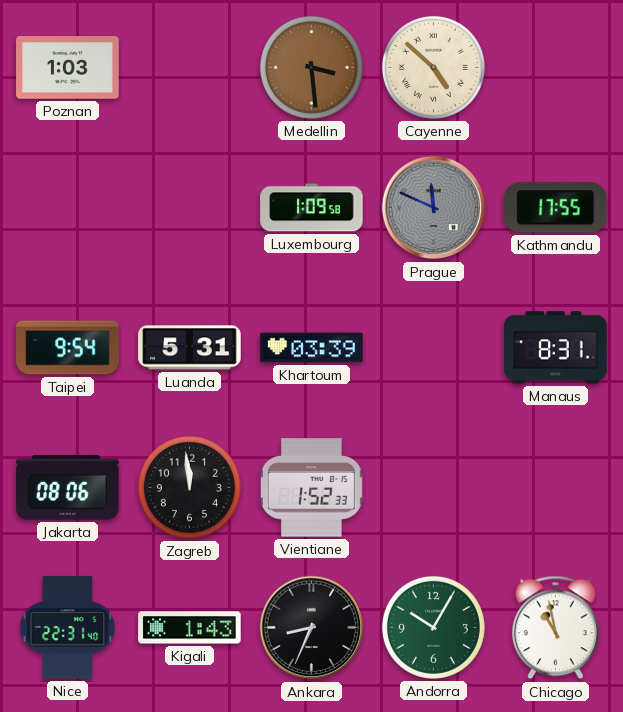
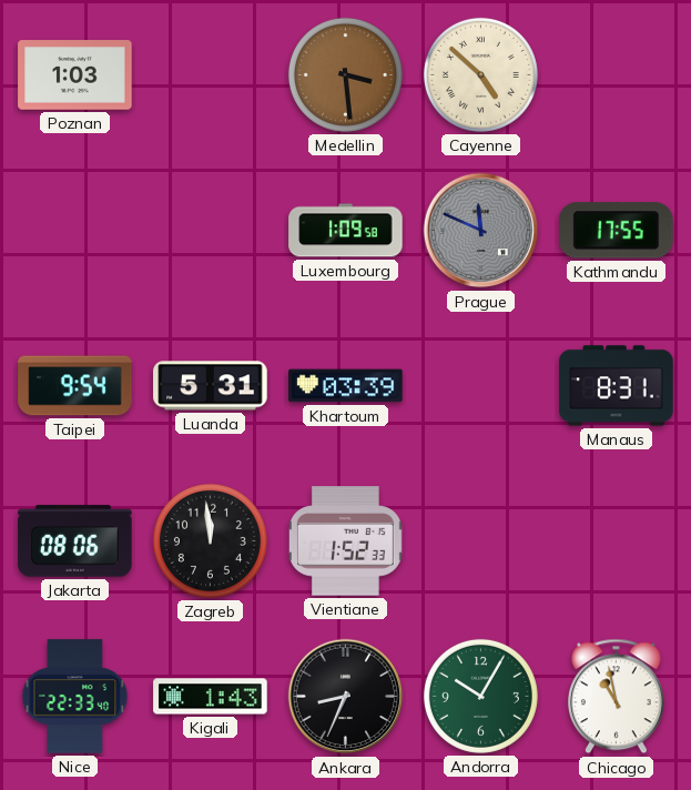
Nice: 22:31 -> 22:33 (75, 697)
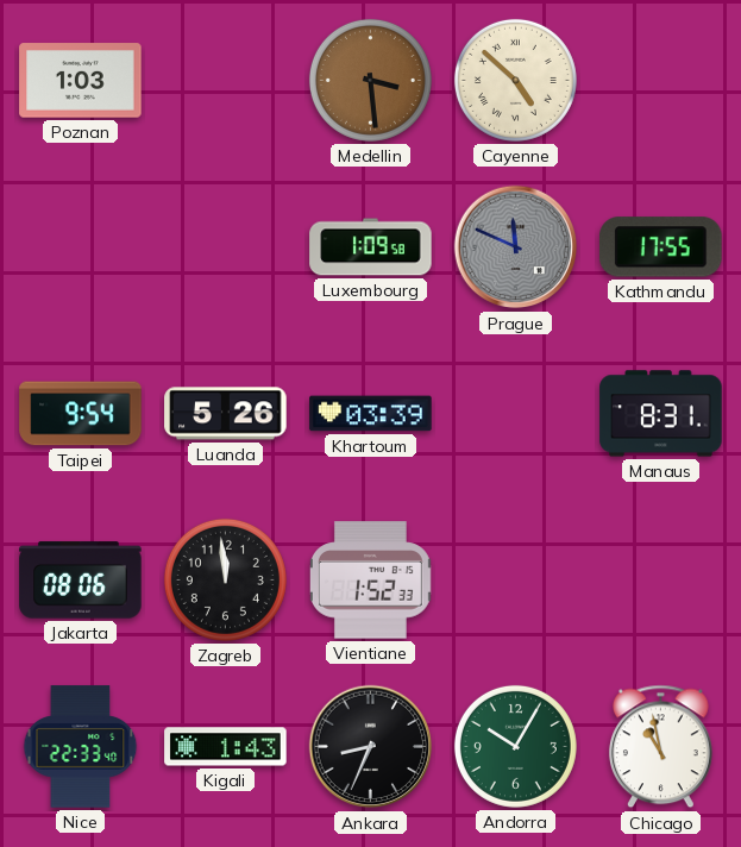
Luanda: 5:31 -> 5:26 (226, 414)
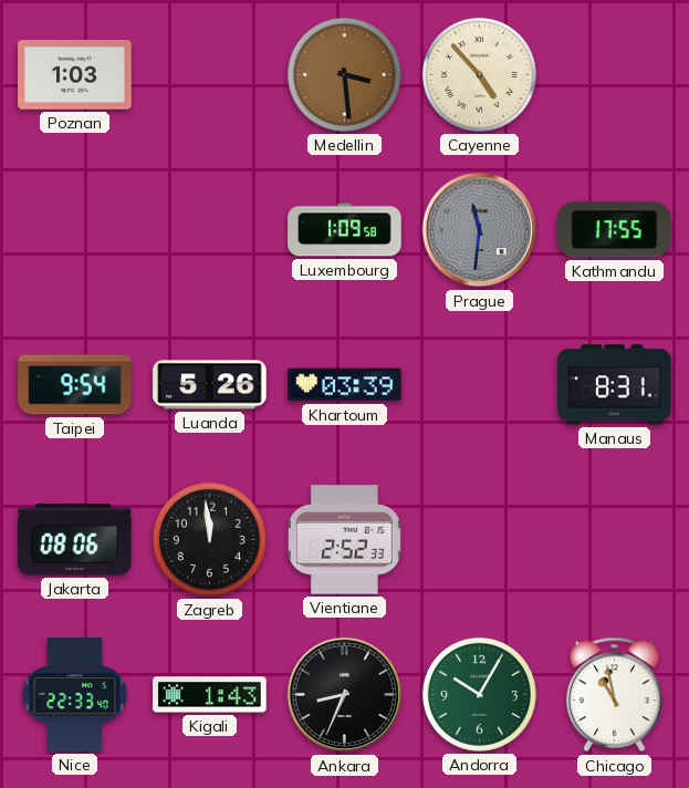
Cayenne: 4:52 -> 4:53 (479, 74)
Prague: 11:49 -> 11:31 (480, 230)
Vientiane: 1:52 -> 2:52 (344, 540)
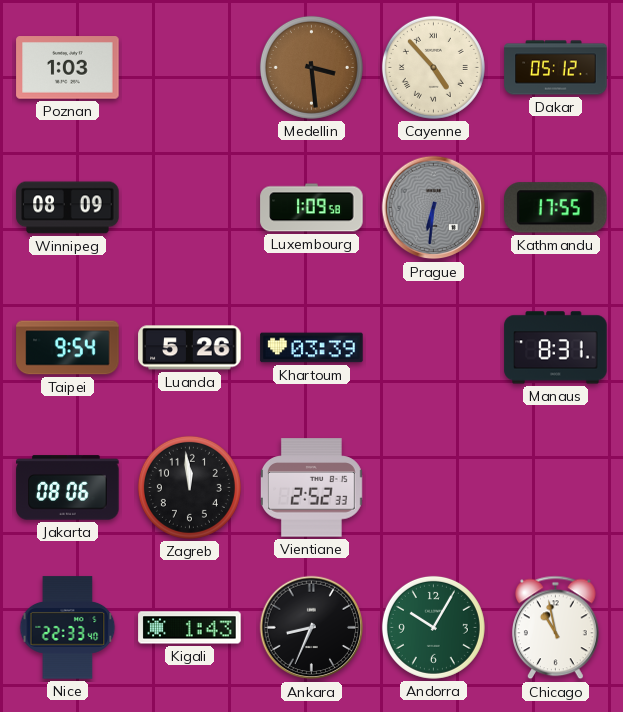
Dakar: none -> 05:12 (556, 68)
Winnipeg: none -> 08:09 (68, 208)
Prague: 11:31 -> 6:31 (434, 208)
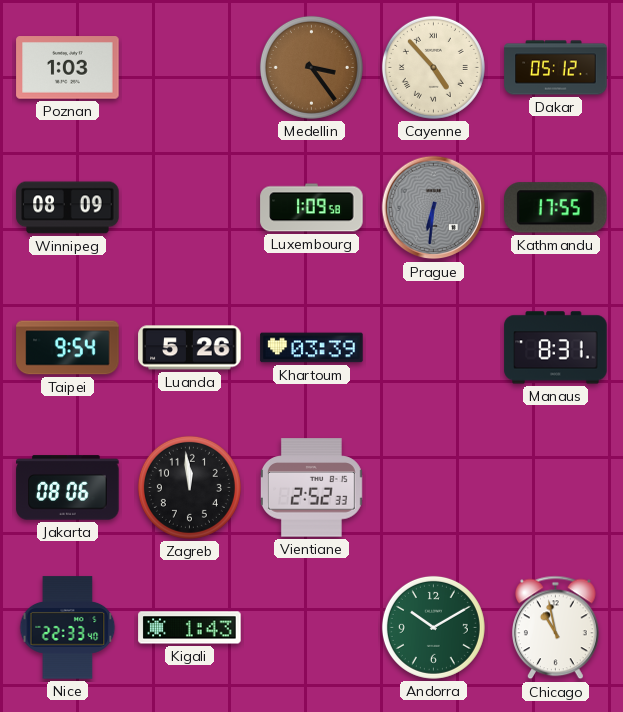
Medellin: 3:29 -> 3:24 (311, 67)
Ankara: 8:34 -> none (312, 628)
Andorra: 10:05 -> 10:10 (433, 627)
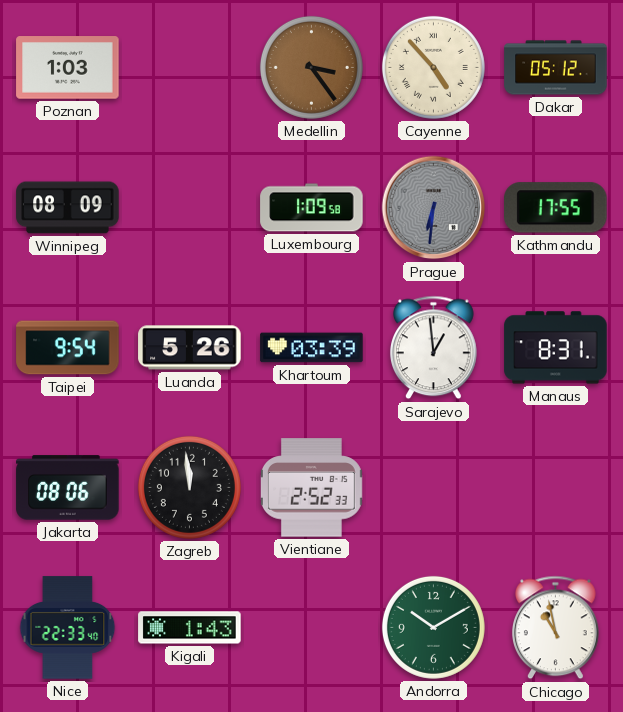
Sarajevo: none -> 12:59 (433, 348)
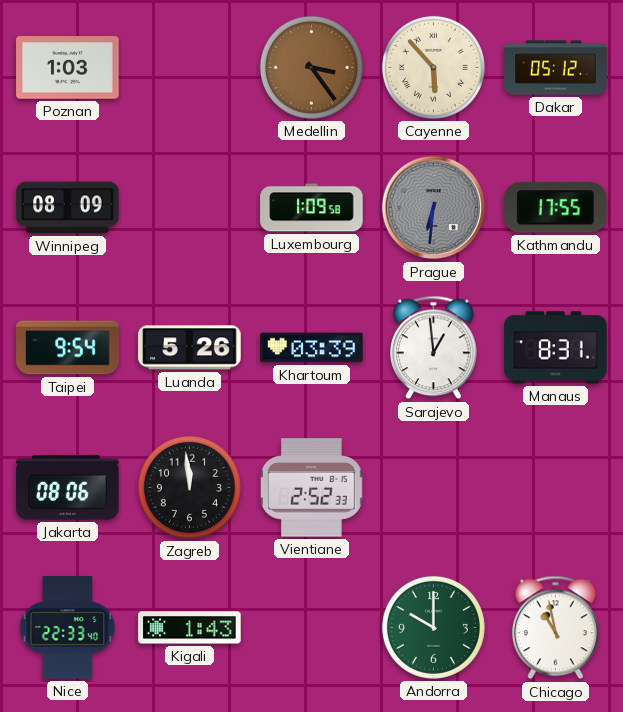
Cayenne: 4:53 -> 5:53 (433, 67)
Andorra: 10:10 -> 10:00 (433, 627)
